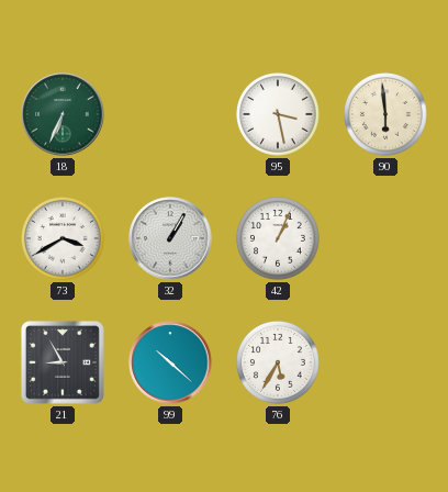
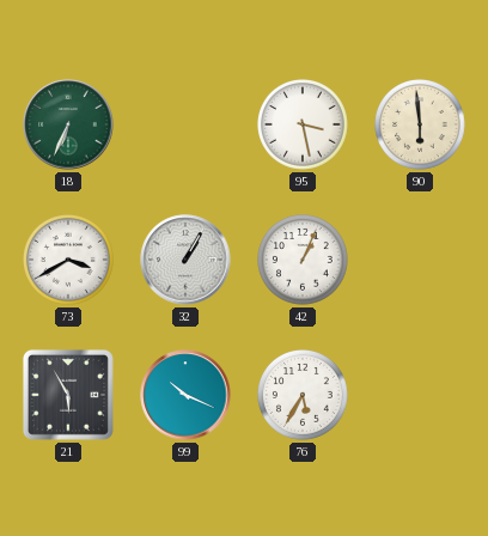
21: 8:55 -> 5:55 (68, 395)
99: 10:22 -> 10:19 (185, 395)
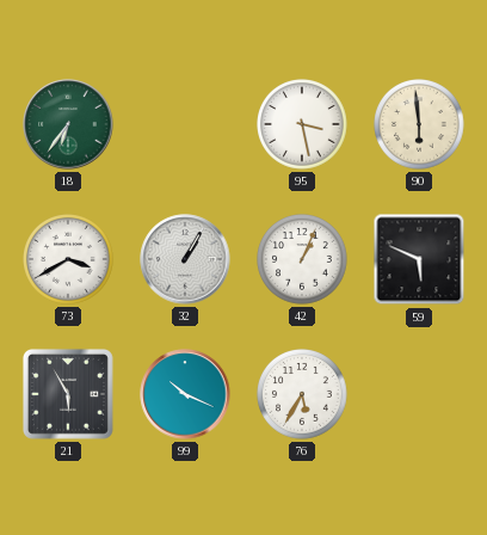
18: 6:34 -> 6:36 (68, 124)
59: none -> 5:49 (419, 259)
